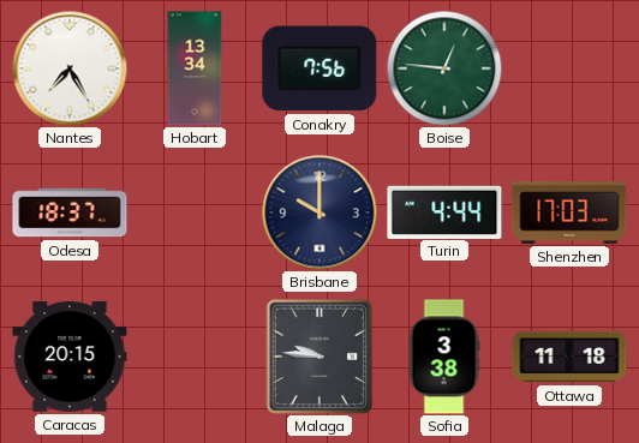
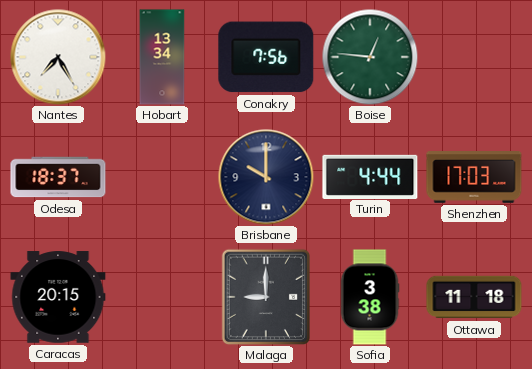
Malaga: 9:46 -> 9:00 (265, 297)
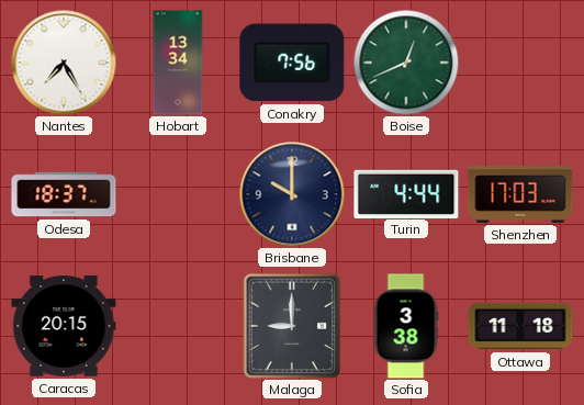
Boise: 12:46 -> 12:41 (406, 63)
